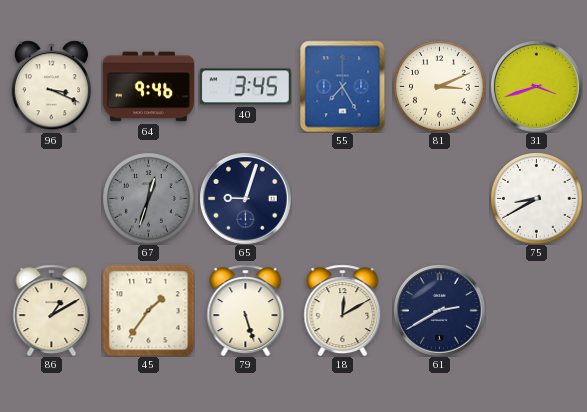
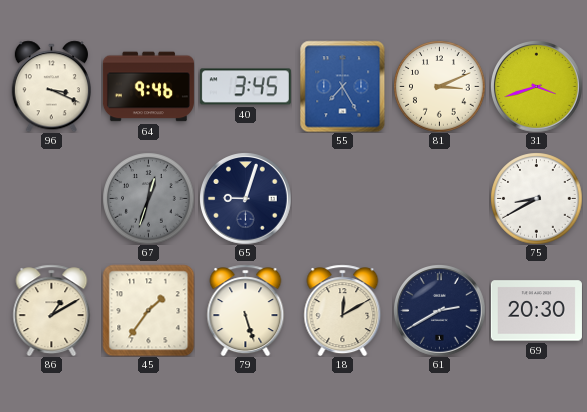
69: none -> 20:30 (536, 311)
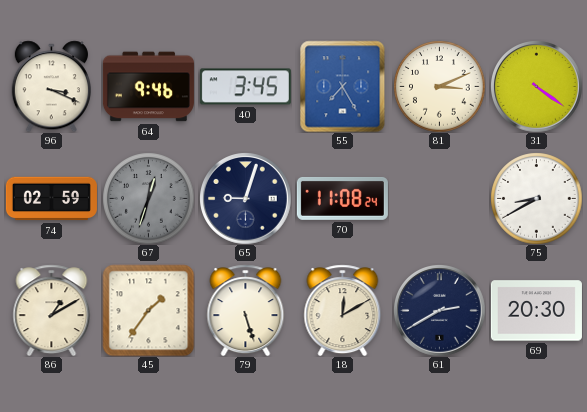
31: 3:42 -> 4:21 (537, 87)
74: none -> 02:59 (51, 199)
70: none -> 11:08 (342, 198)
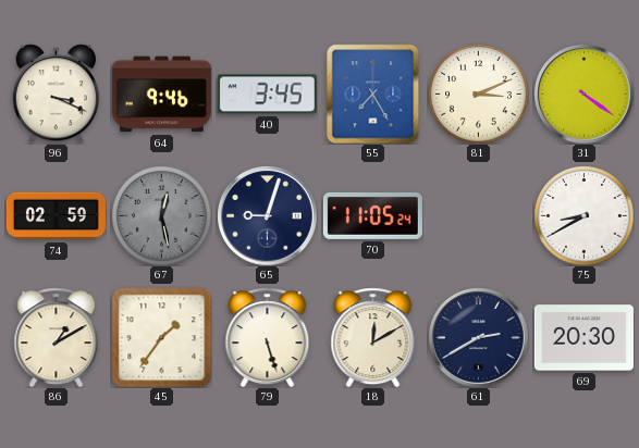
67: 12:33 -> 12:28 (161, 215)
70: 11:08 -> 11:05 (372, 215)
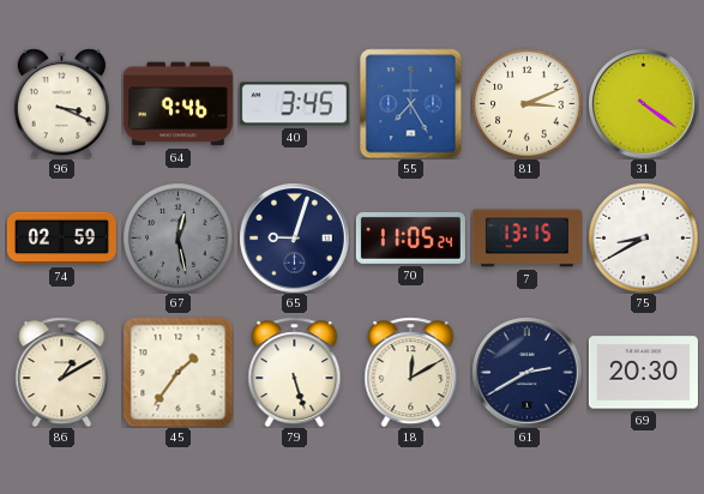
7: none -> 13:15 (527, 239)
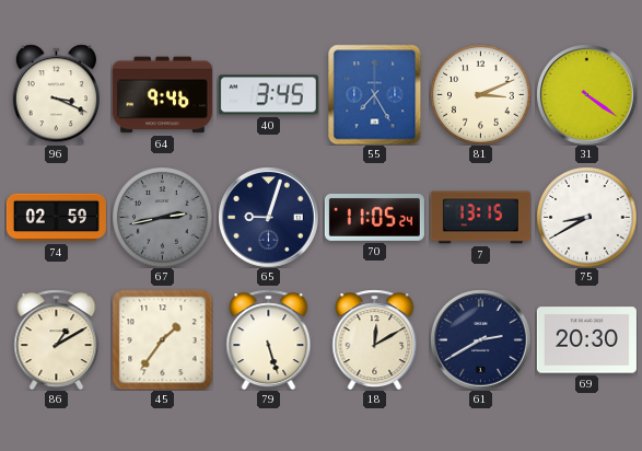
67: 12:28 -> 2:43 (162, 217)
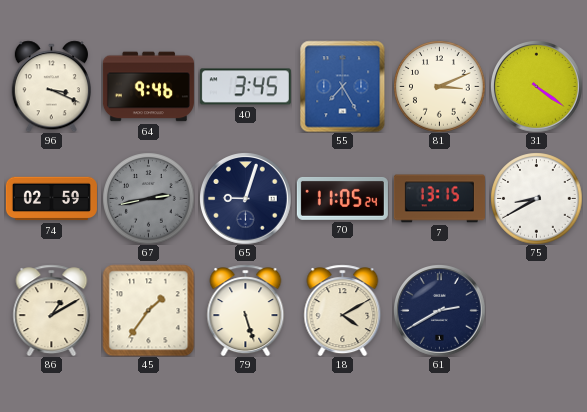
18: 12:10 -> 4:10 (343, 310)
69: 20:30 -> none (586, 340)
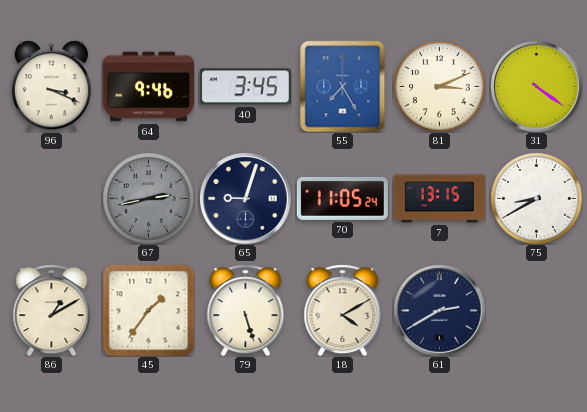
74: 02:59 -> none (51, 199)
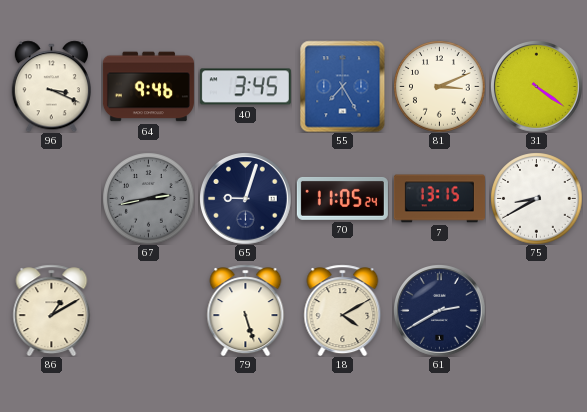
45: 1:36 -> none (148, 310)
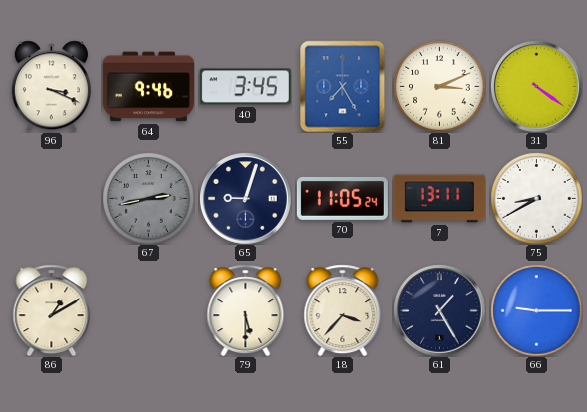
7: 13:15 -> 13:11 (439, 199)
79: 5:27 -> 5:30 (246, 310)
18: 4:10 -> 3:37 (343, 310)
61: 2:40 -> 1:25 (440, 311)
66: none -> 9:15 (536, 310)
